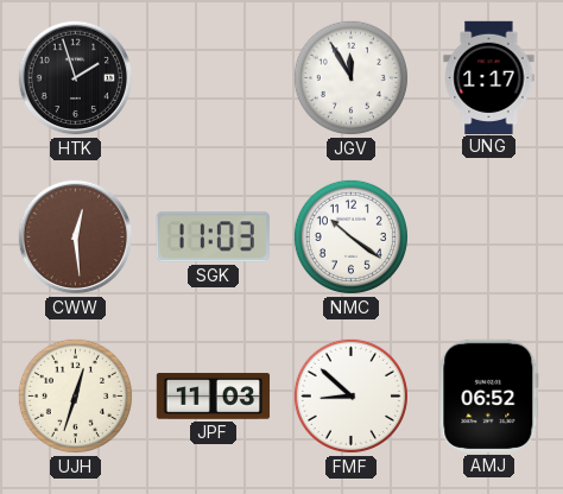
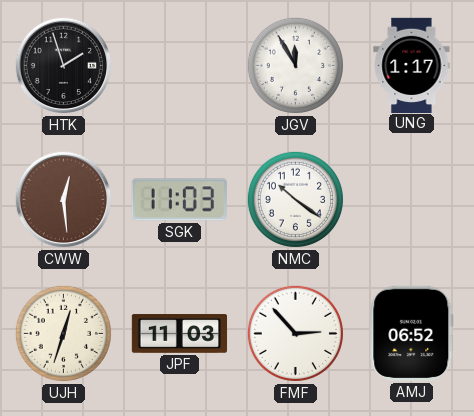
FMF: 8:52 -> 2:53 (295, 333)
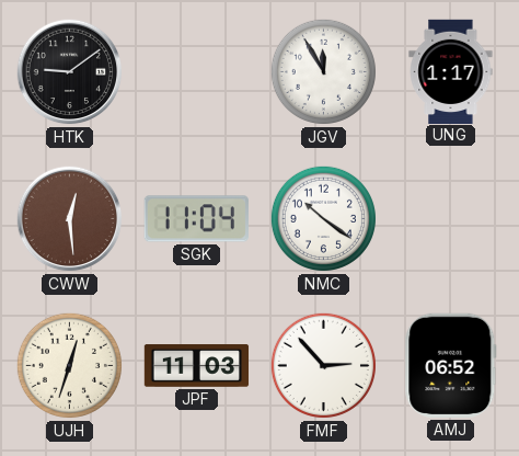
HTK: 1:57 -> 9:09 (70, 72)
SGK: 11:03 -> 11:04 (196, 219)
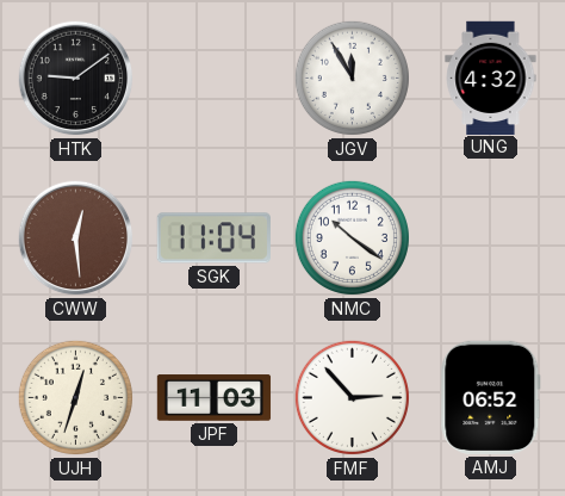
UNG: 1:17 -> 4:32 (491, 77)
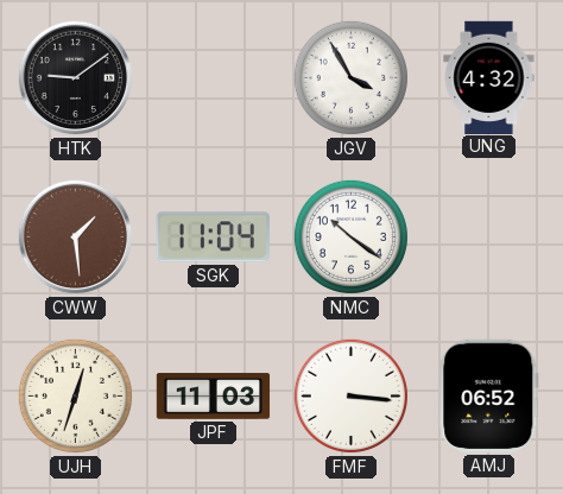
JGV: 11:55 -> 3:55 (350, 77)
CWW: 12:29 -> 1:29 (76, 237)
FMF: 2:53 -> 3:16 (350, 395)
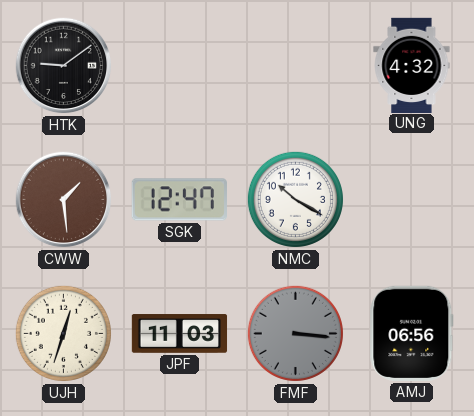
JGV: 3:55 -> none (350, 77)
SGK: 11:04 -> 12:47 (179, 200)
NMC: 10:21 -> 10:20 (295, 199)
FMF dial: white -> grey (295, 333)
AMJ: 06:52 -> 06:56 (412, 333)
